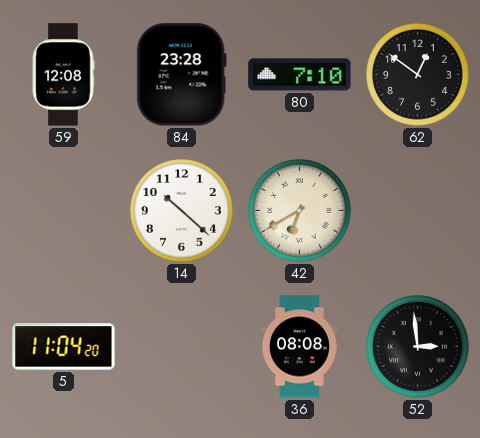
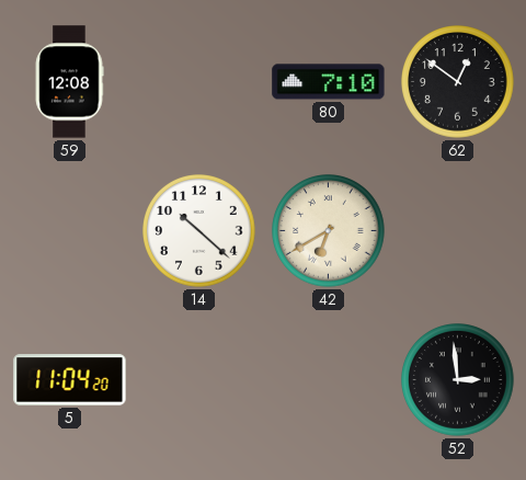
84: 23:28 -> none (181, 75)
36: 08:08 -> none (299, 347)
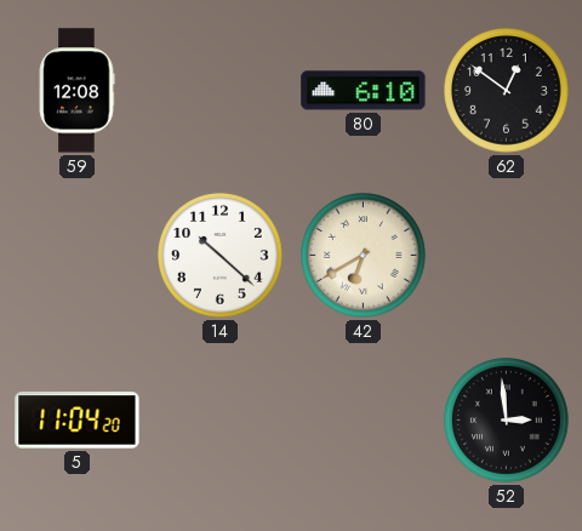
80: 7:10 -> 6:10 (364, 91)
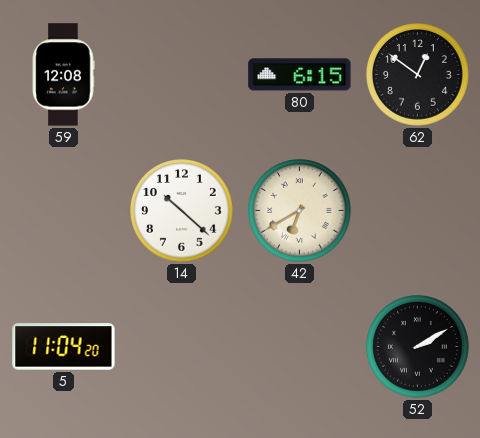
80: 6:10 -> 6:15 (300, 75)
52: 2:59 -> 2:10 (418, 347)
